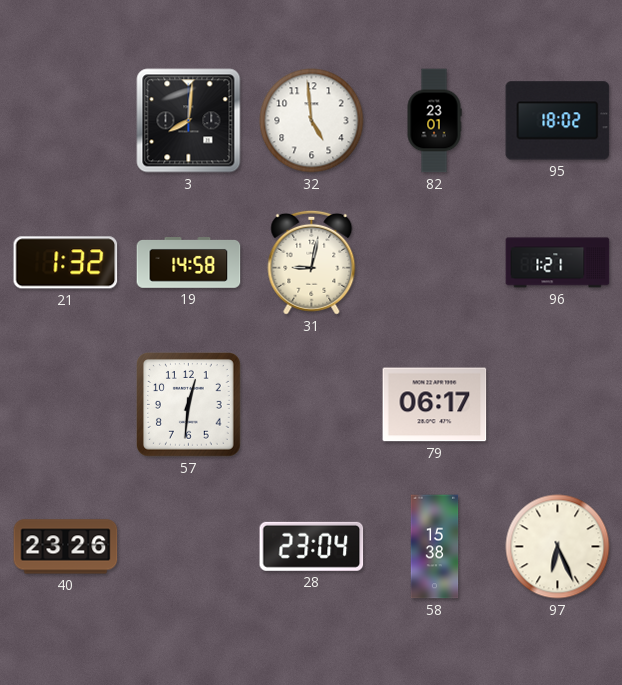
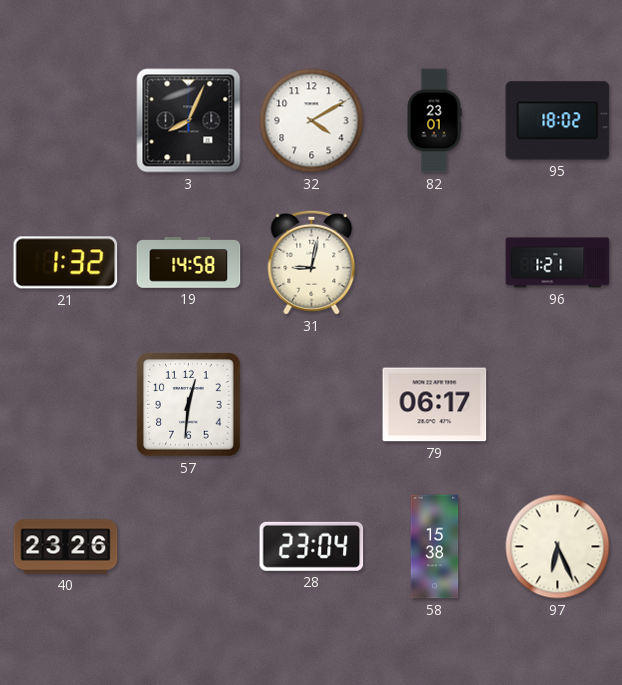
3: 8:01 -> 8:04 (189, 121)
32: 4:59 -> 4:10 (312, 121)
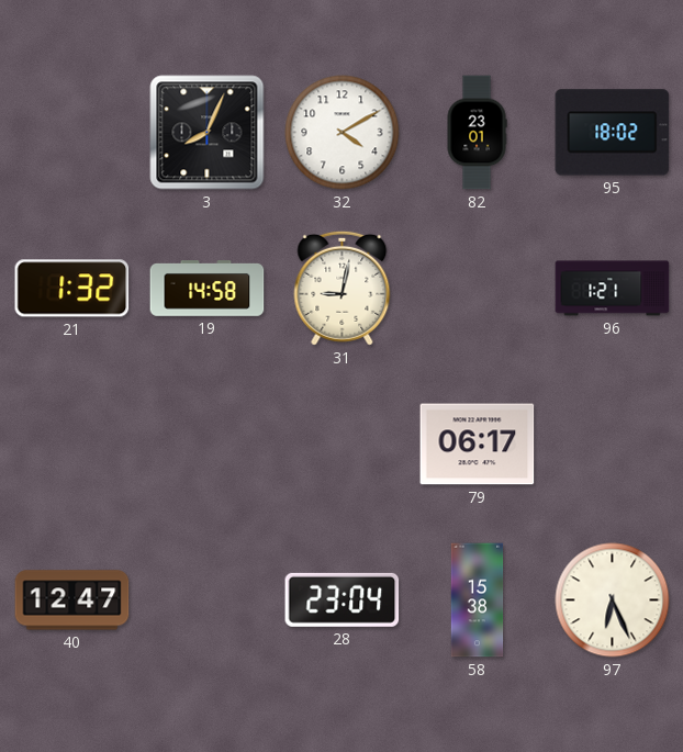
57: 12:31 -> none (189, 405)
40: 23:26 -> 12:47 (72, 601)
